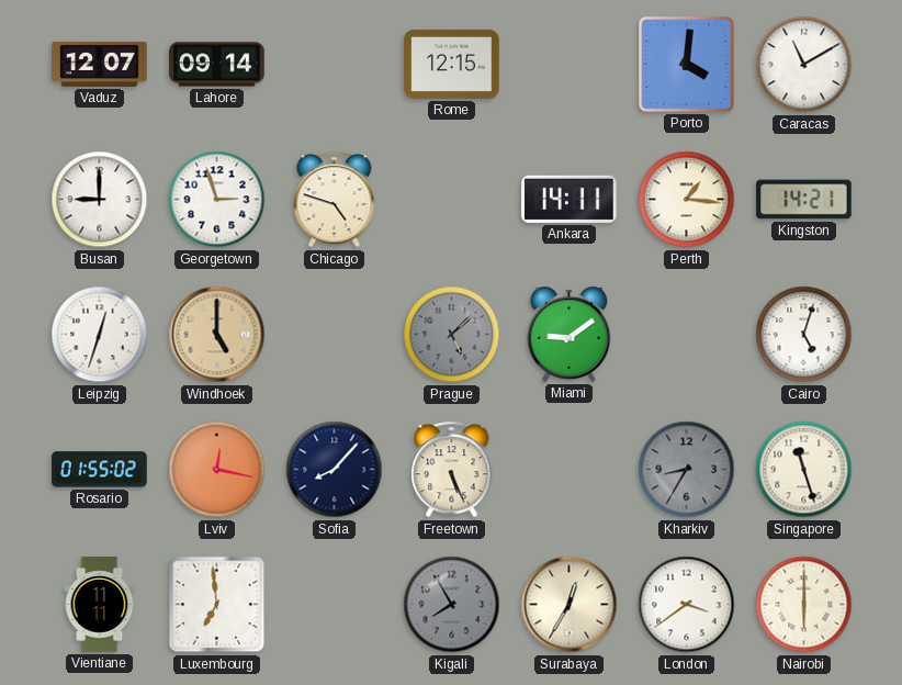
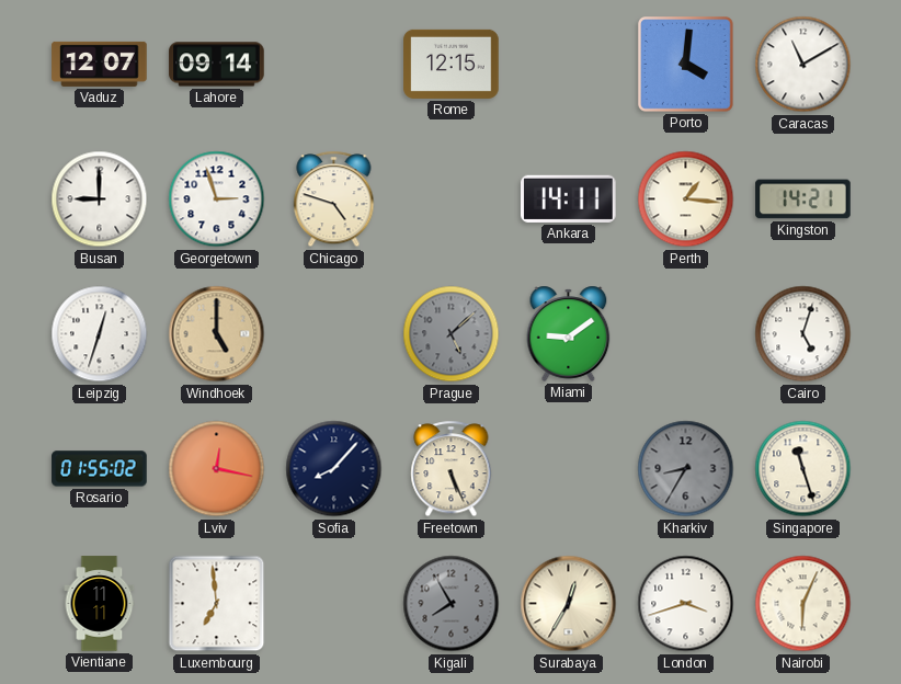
London: 3:39 -> 3:42 (686, 604)
Nairobi: 6:00 -> 6:04 (803, 604)
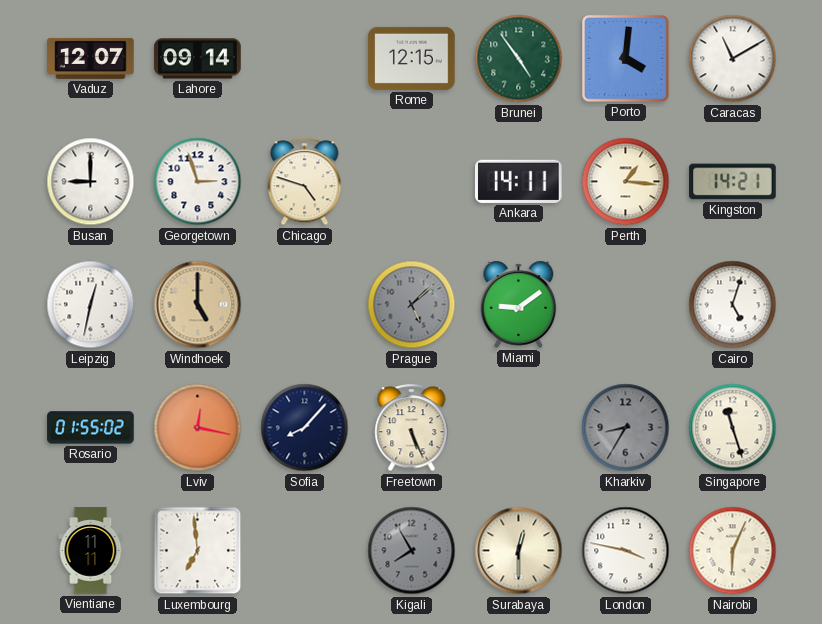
Brunei: none -> 4:54 (519, 59)
Leipzig: 12:33 -> 12:32 (91, 305)
Surabaya: 12:35 -> 12:30 (519, 551)
London: 3:42 -> 3:47 (626, 551)
